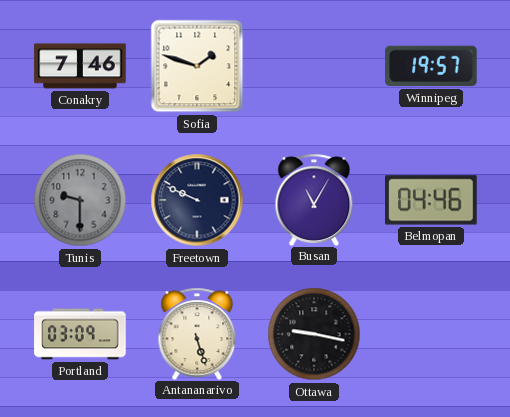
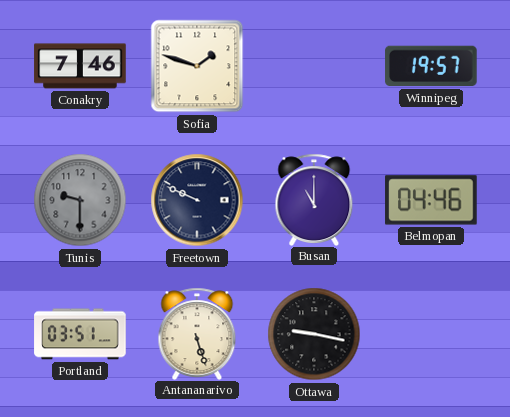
Busan: 11:05 -> 11:00 (314, 199)
Portland: 03:09 -> 03:51 (80, 334)
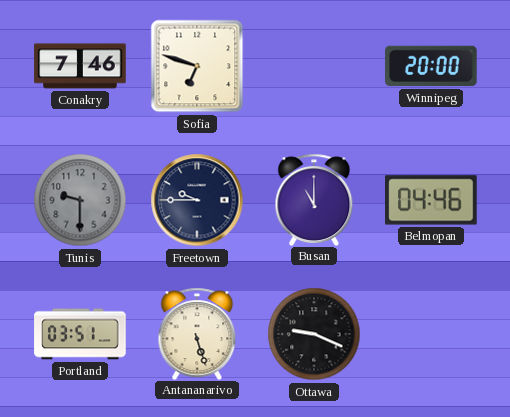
Sofia: 1:48 -> 6:48 (197, 66)
Winnipeg: 19:57 -> 20:00 (431, 66)
Freetown: 9:49 -> 9:45 (197, 200)
Ottawa: 9:17 -> 9:19 (314, 334)
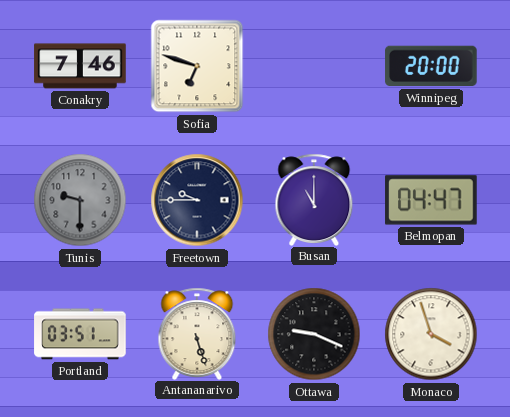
Belmopan: 04:46 -> 04:47 (431, 200)
Monaco: none -> 3:57 (431, 334)
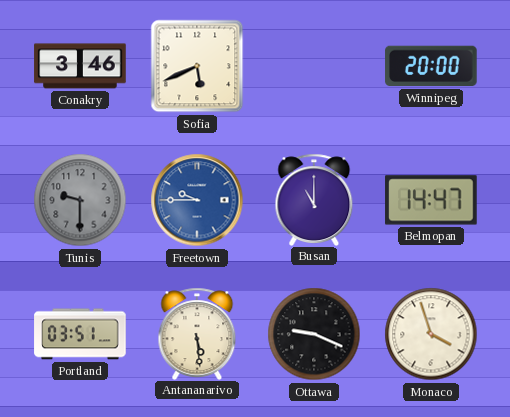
Conakry: 7:46 -> 3:46 (80, 66)
Sofia: 6:48 -> 5:41 (197, 66)
Freetown dial: navy -> blue (197, 200)
Belmopan: 04:47 -> 14:47 (431, 200)
Antananarivo: 5:27 -> 5:29 (197, 333)
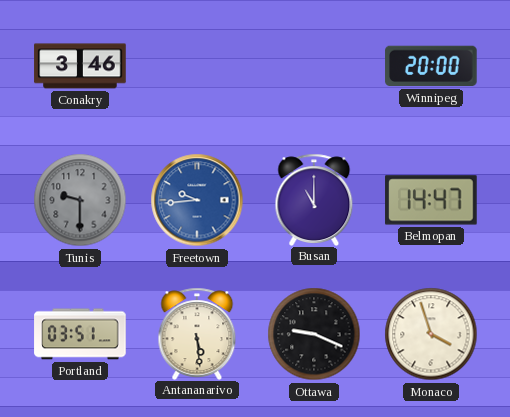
Sofia: 5:41 -> none (197, 66)
Freetown: 9:45 -> 9:44 (197, 200)
